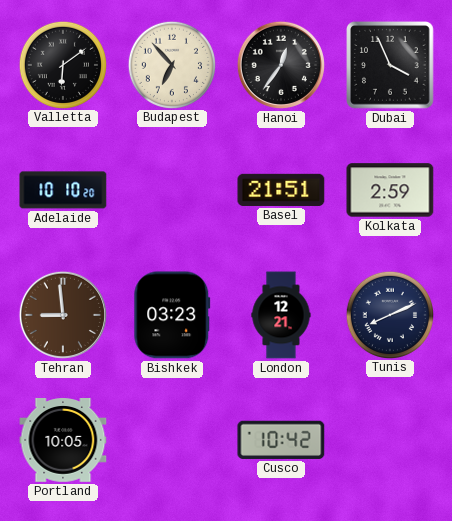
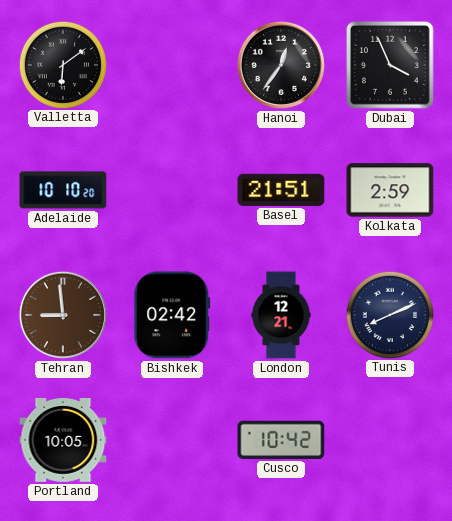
Budapest: 6:53 -> none (171, 64)
Bishkek: 03:23 -> 02:42 (172, 315)
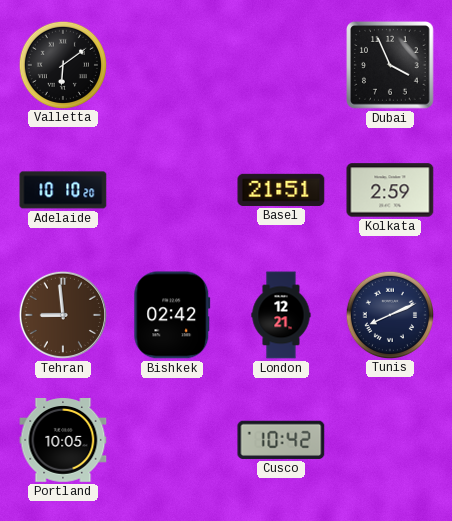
Hanoi: 12:36 -> none (281, 65)
